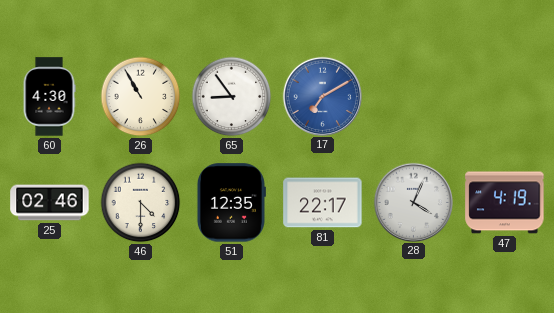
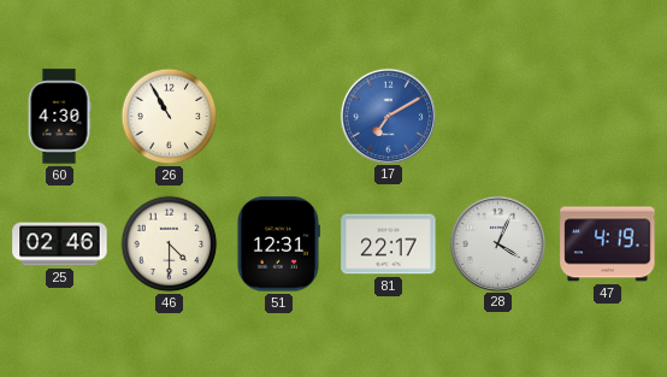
65: 8:54 -> none (232, 97)
51: 12:35 -> 12:31 (278, 245)
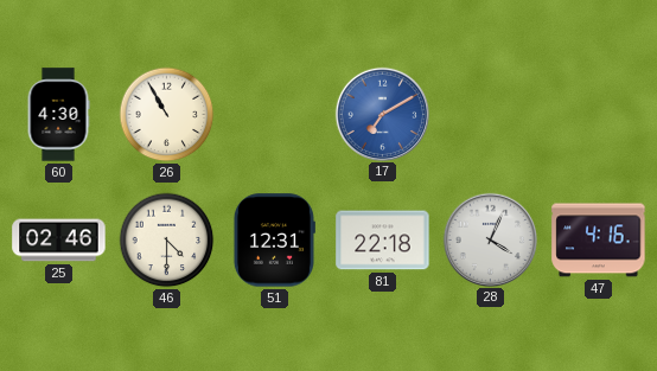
81: 22:17 -> 22:18 (383, 241)
47: 4:19 -> 4:16 (599, 241)
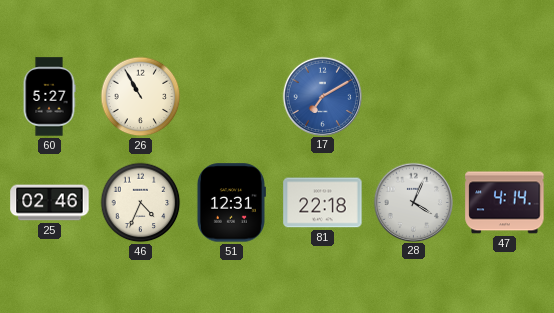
60: 4:30 -> 5:27 (49, 97)
46: 4:30 -> 4:34 (141, 203)
47: 4:16 -> 4:14 (505, 203)
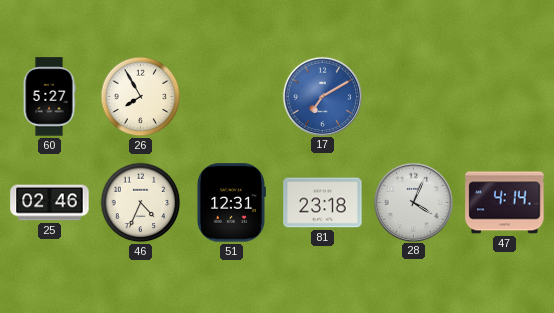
26: 10:55 -> 7:55 (141, 97)
81: 22:18 -> 23:18 (323, 203)
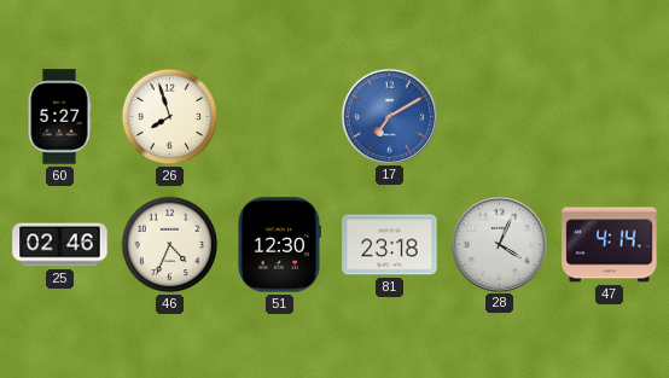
26: 7:55 -> 7:57 (170, 117)
51: 12:31 -> 12:30 (279, 245)
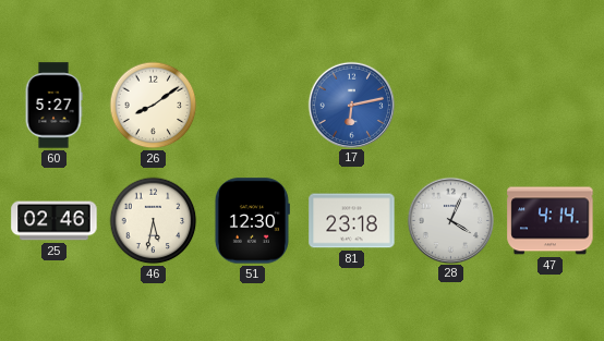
26: 7:57 -> 8:09 (154, 106)
17: 7:10 -> 6:13 (351, 105)
46: 4:34 -> 5:32 (154, 221)
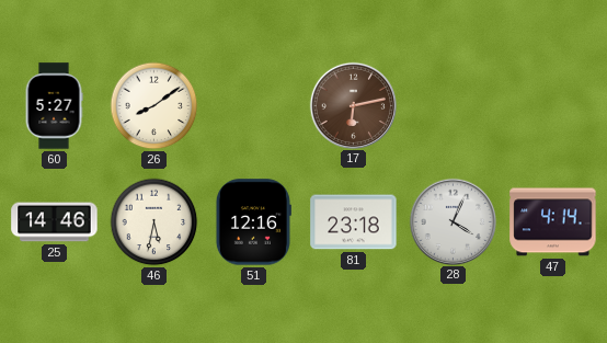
17 dial: blue -> brown (353, 105)
25: 02:46 -> 14:46 (55, 222)
51: 12:30 -> 12:16 (253, 222)
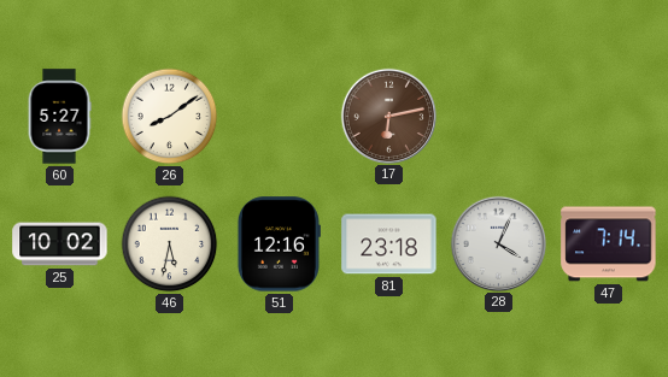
25: 14:46 -> 10:02 (60, 245)
47: 4:14 -> 7:14 (609, 245)
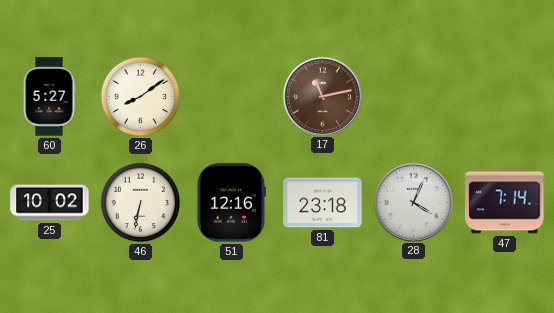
17: 6:13 -> 11:13 (322, 96)
46: 5:32 -> 6:32 (141, 203)
